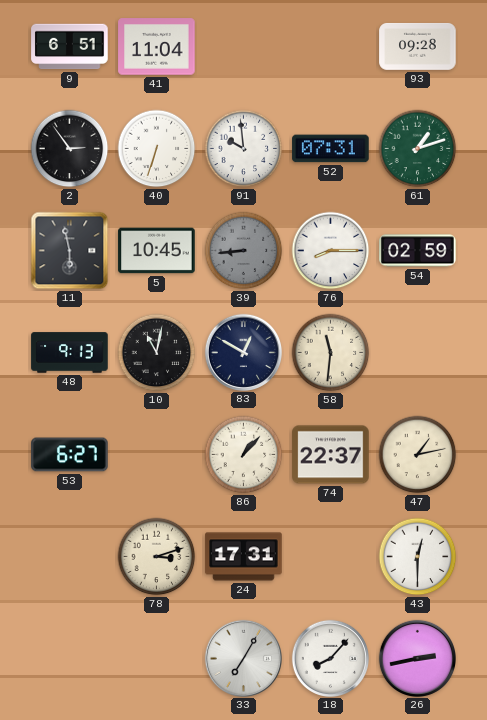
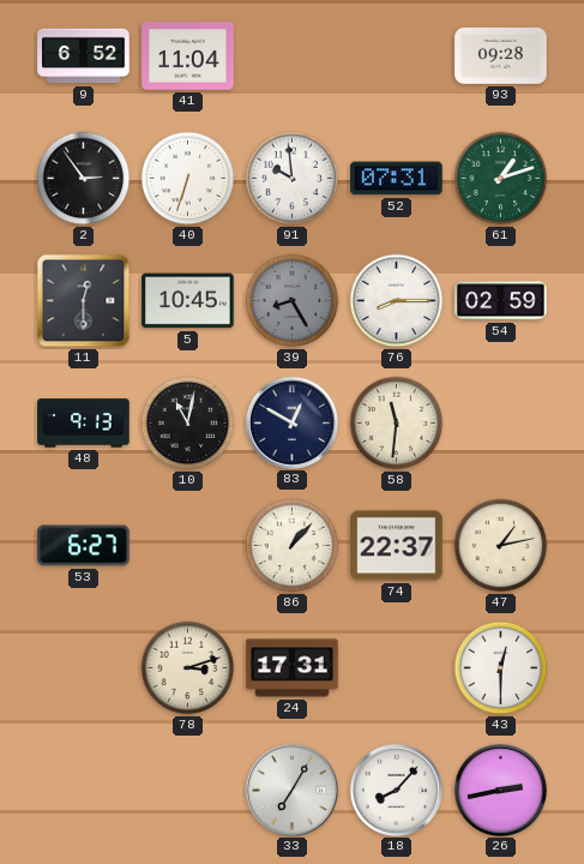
9: 6:51 -> 6:52 (84, 56)
11: 5:58 -> 12:30 (84, 301)
39: 8:44 -> 8:25 (293, 301)
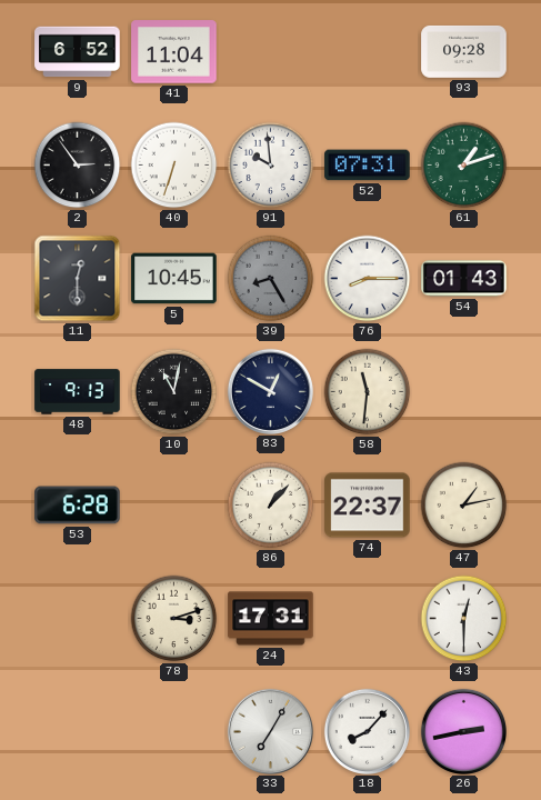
54: 02:59 -> 01:43 (464, 279)
53: 6:27 -> 6:28 (78, 506)
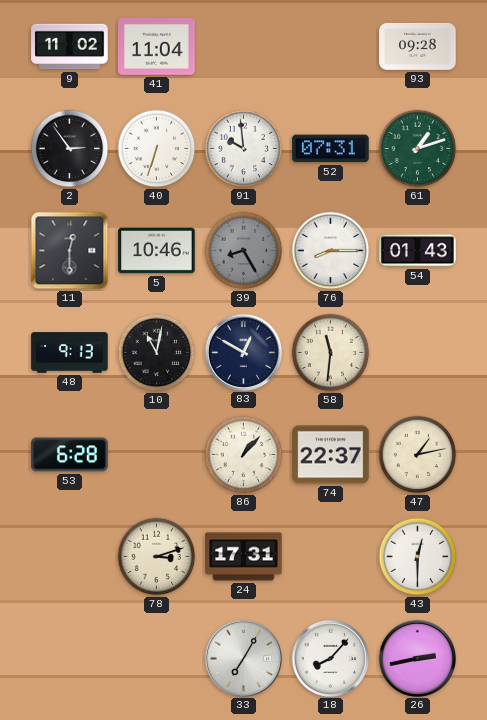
9: 6:52 -> 11:02 (70, 47)
5: 10:45 -> 10:46 (157, 251)
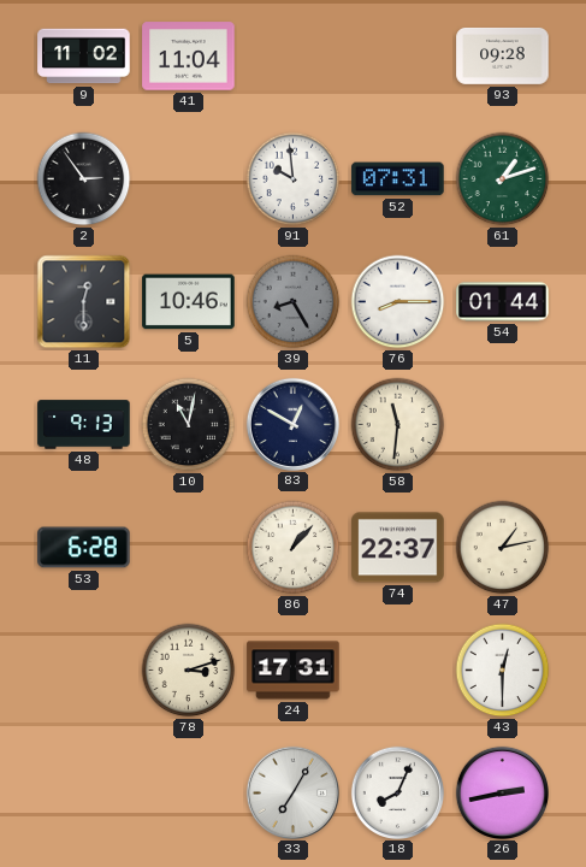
40: 6:33 -> none (157, 149)
54: 01:43 -> 01:44 (503, 302)
18: 8:07 -> 8:04 (397, 792)
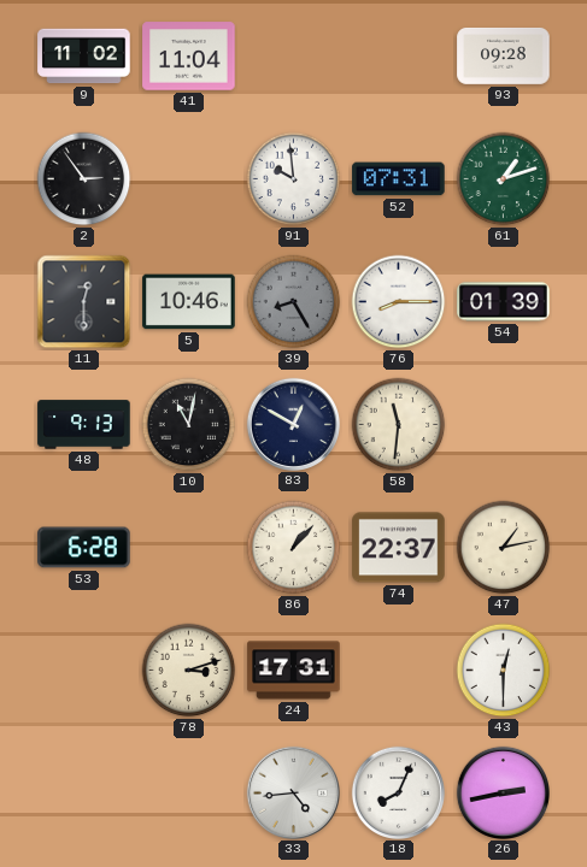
54: 01:44 -> 01:39 (504, 302)
33: 7:05 -> 4:44 (293, 792)
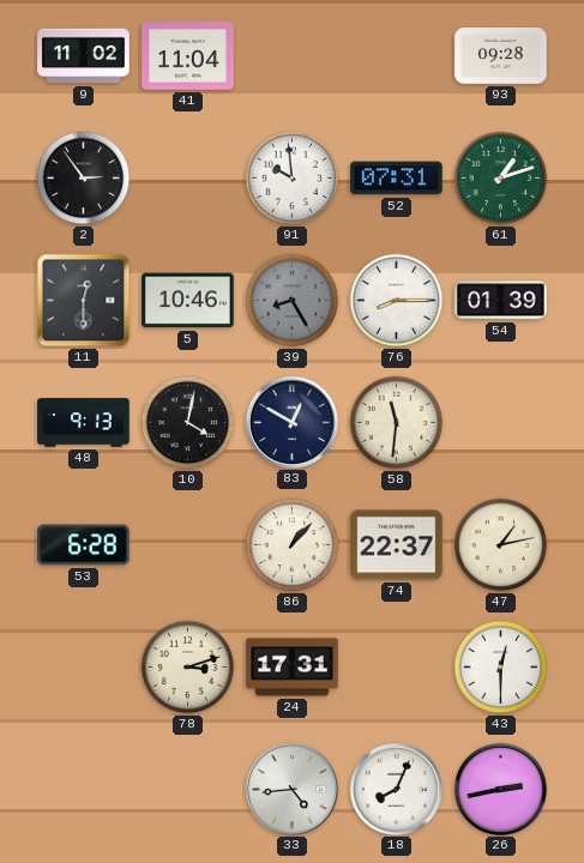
10: 11:02 -> 4:02 (188, 423)
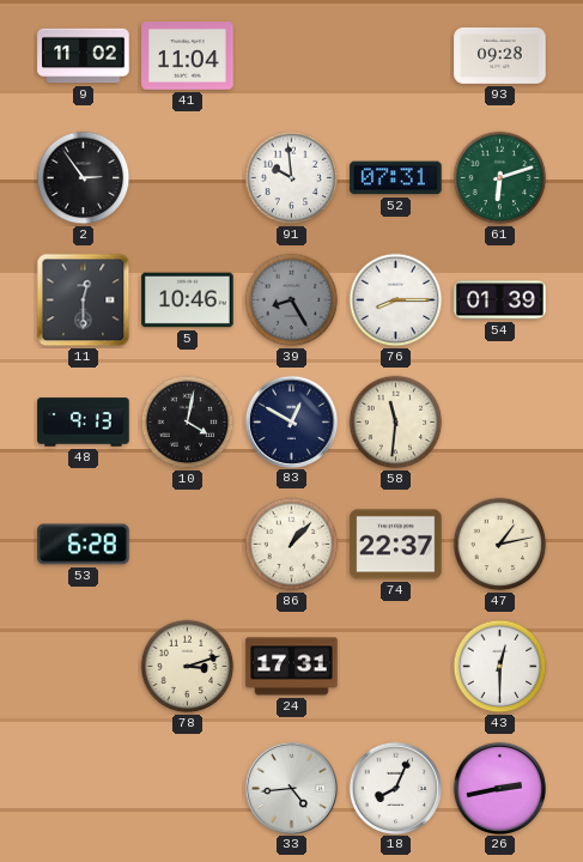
61: 1:12 -> 6:12 (500, 178)
